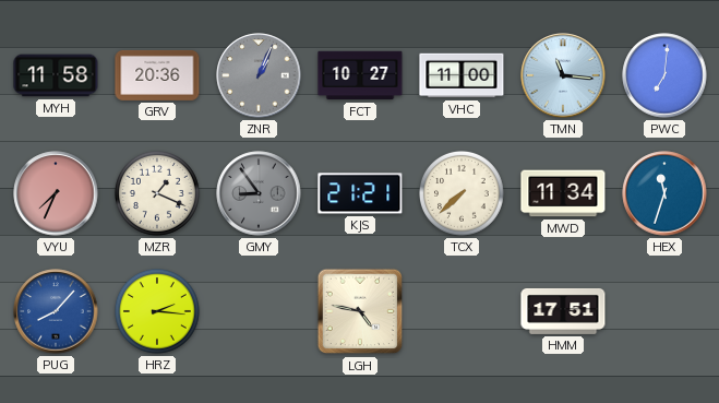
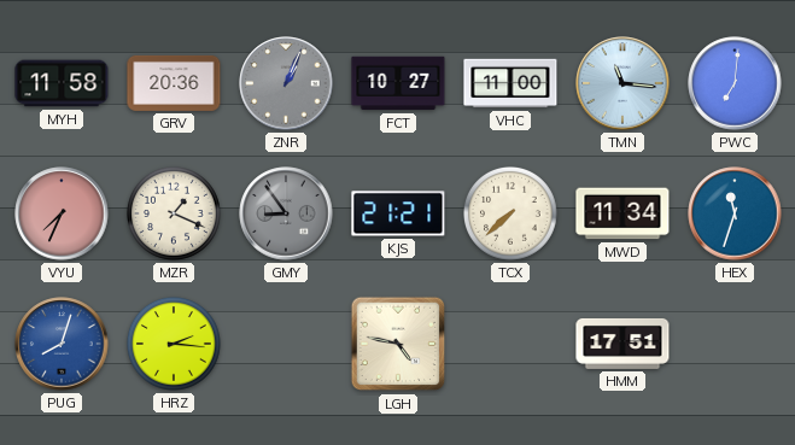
PUG: 8:07 -> 8:03 (62, 344)
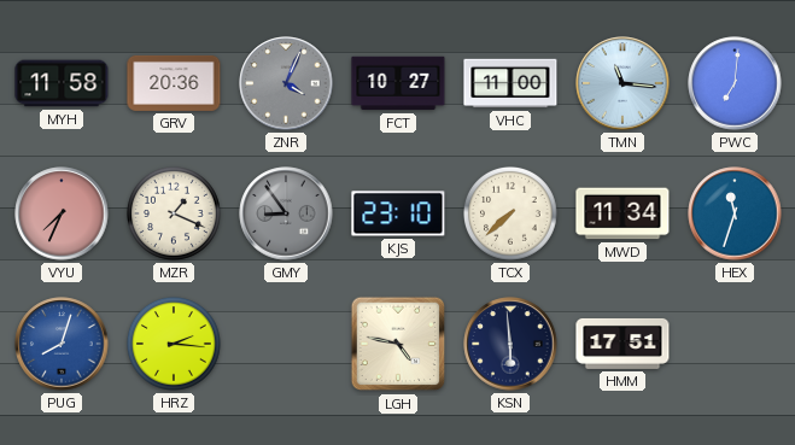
ZNR: 1:04 -> 4:04 (286, 83)
KJS: 21:21 -> 23:10 (398, 213)
KSN: none -> 5:59 (510, 344)
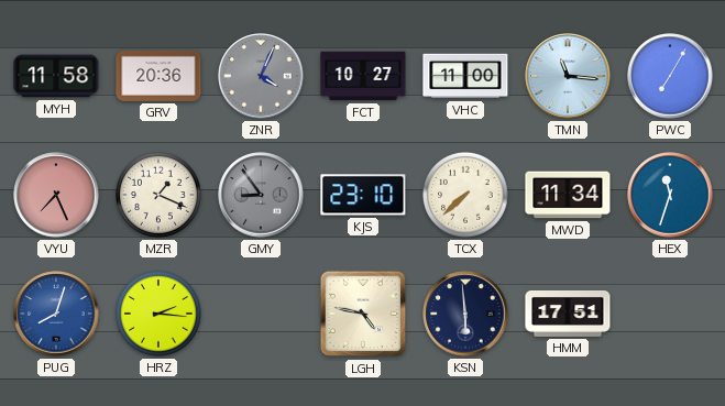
PWC: 7:01 -> 7:05 (670, 76)
VYU: 7:34 -> 7:26 (56, 195)
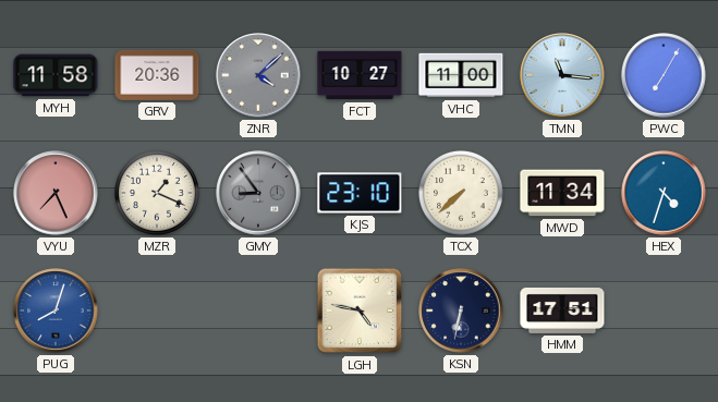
ZNR: 4:04 -> 4:08 (258, 75)
HEX: 11:33 -> 4:33 (664, 193)
HRZ: 2:16 -> none (160, 315)
KSN: 5:59 -> 6:32 (461, 310)
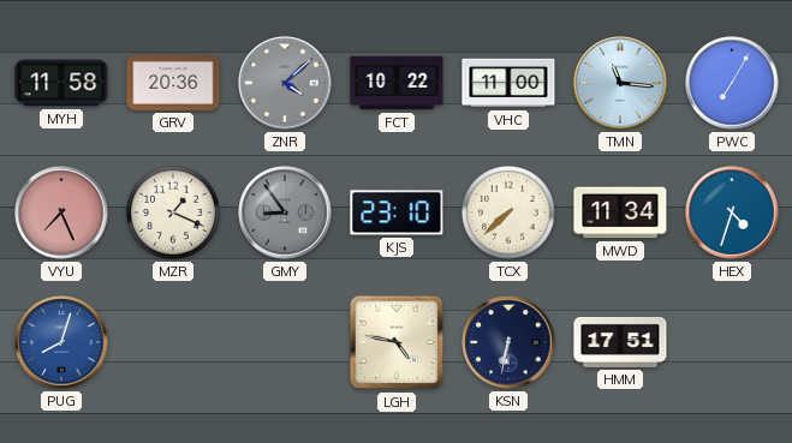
FCT: 10:27 -> 10:22 (397, 83)
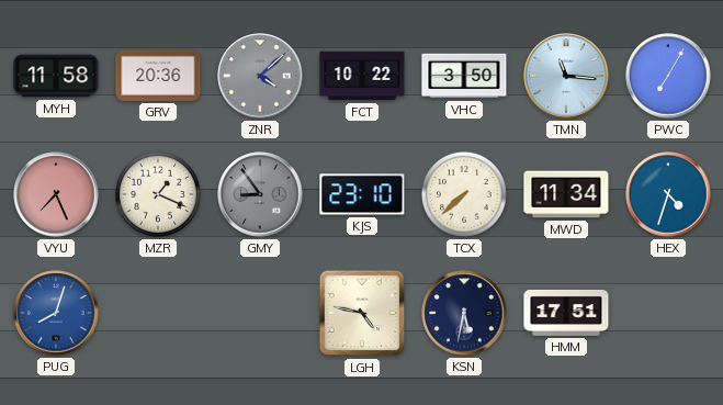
VHC: 11:00 -> 3:50 (464, 76)
KSN: 6:32 -> 5:32 (464, 313)
